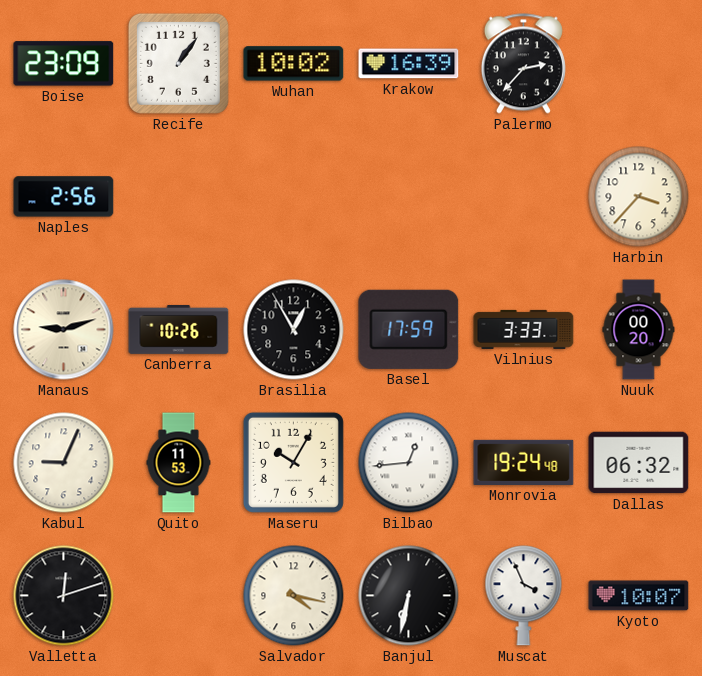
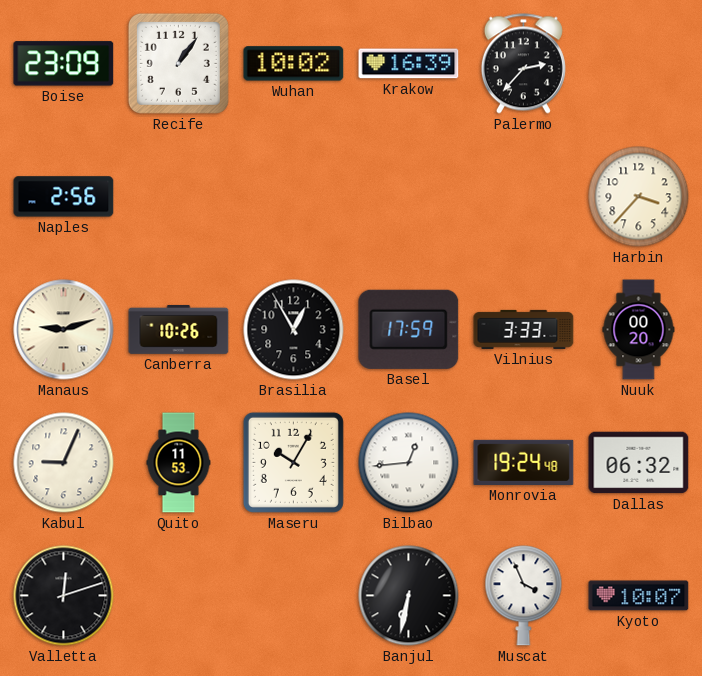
Salvador: 4:17 -> none (294, 596)
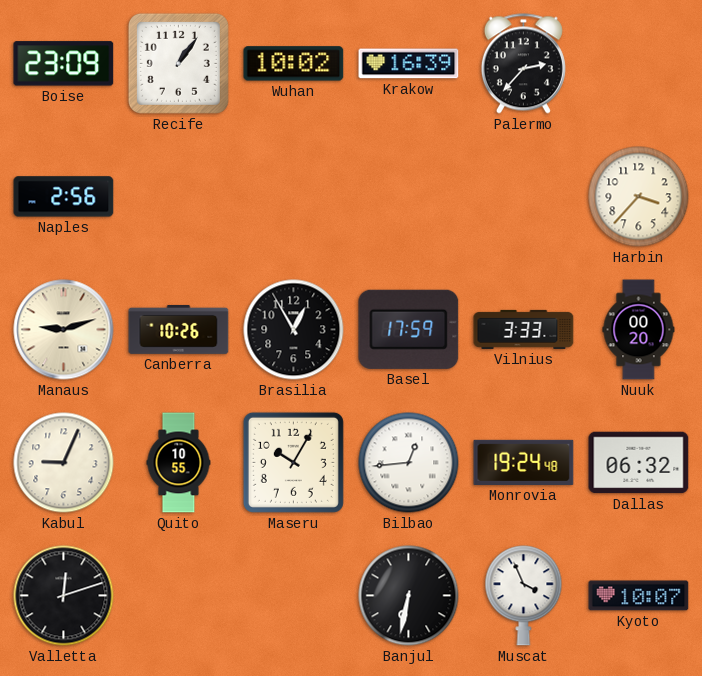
Quito: 11:53 -> 10:55 (179, 463)
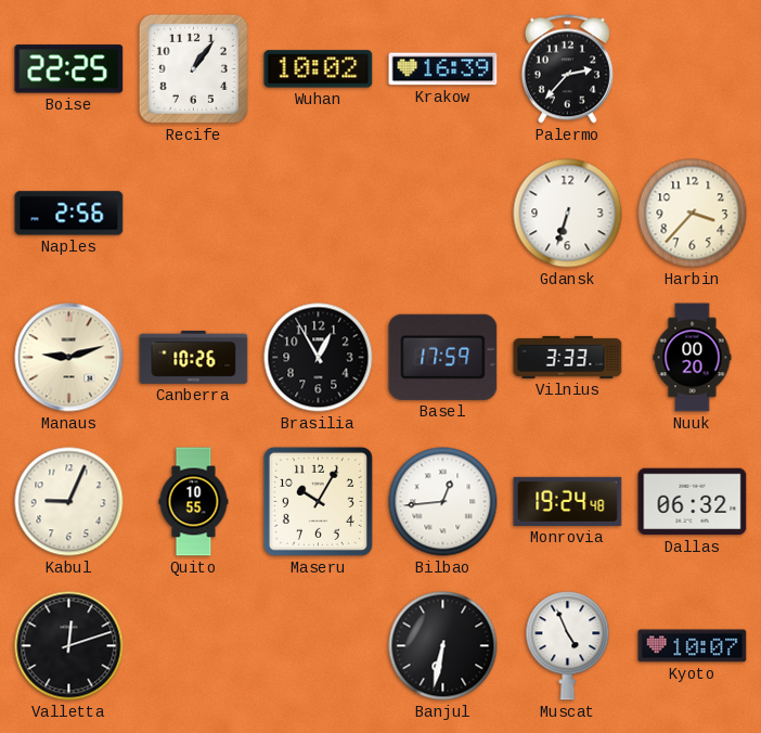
Boise: 23:09 -> 22:25 (69, 69)
Gdansk: none -> 6:33 (568, 214)
Muscat: 3:56 -> 4:56 (568, 646)
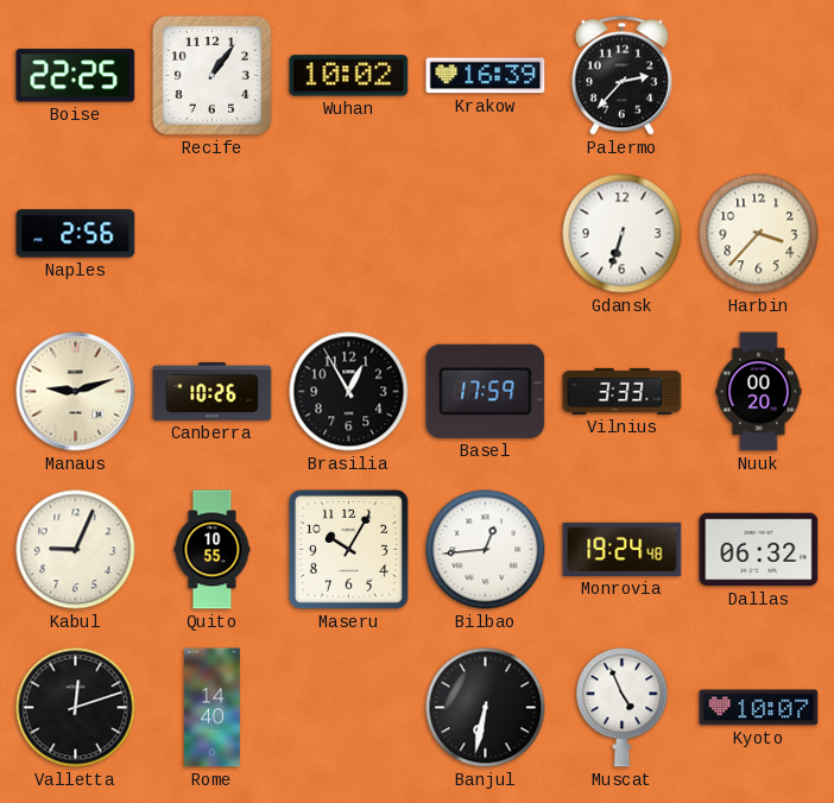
Rome: none -> 14:40 (211, 708)
